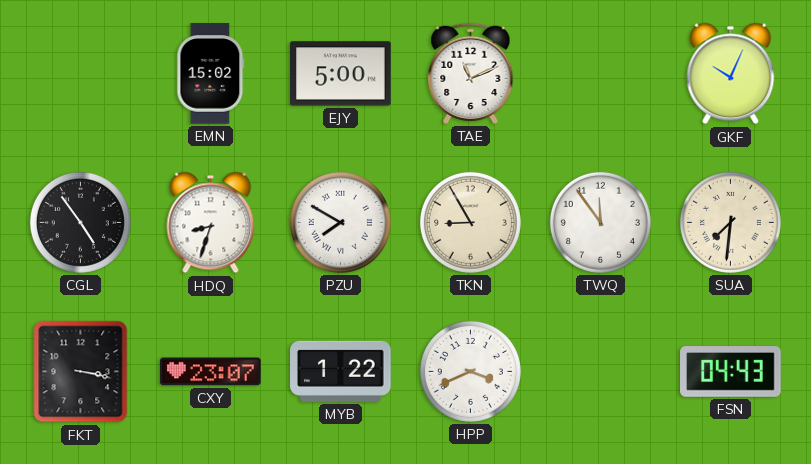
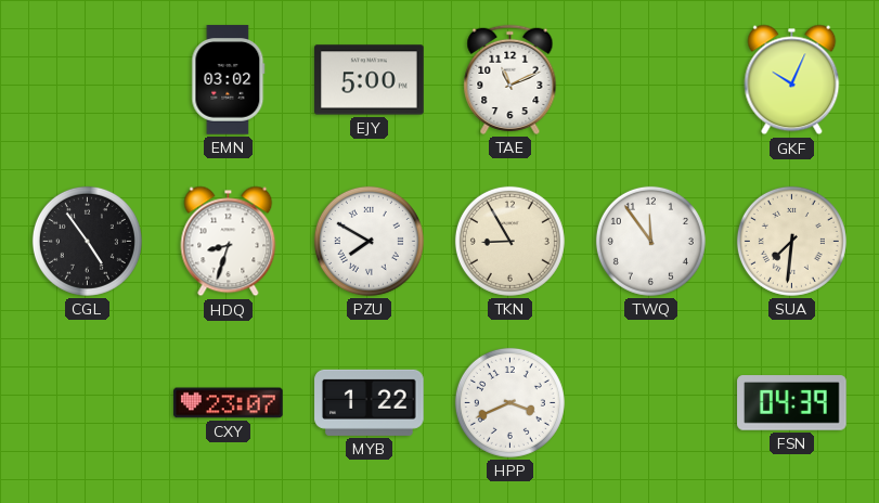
EMN: 15:02 -> 03:02 (229, 80)
FKT: 3:17 -> none (81, 372)
FSN: 04:43 -> 04:39 (792, 403)
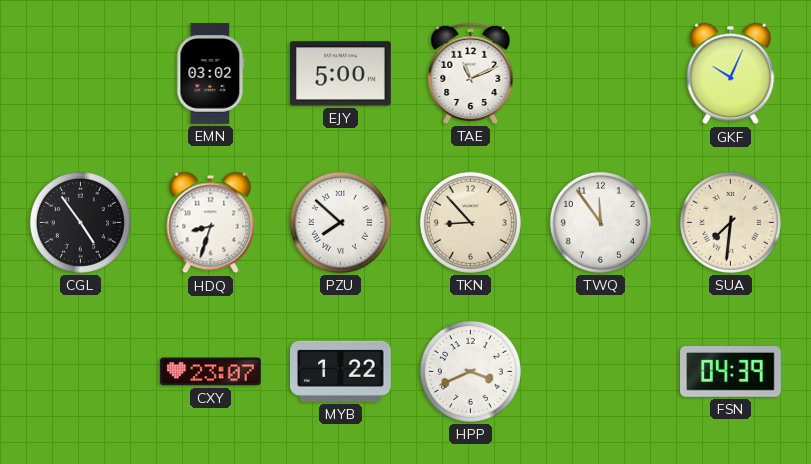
PZU: 7:50 -> 7:52 (340, 222)
TKN: 8:55 -> 8:53 (470, 222)
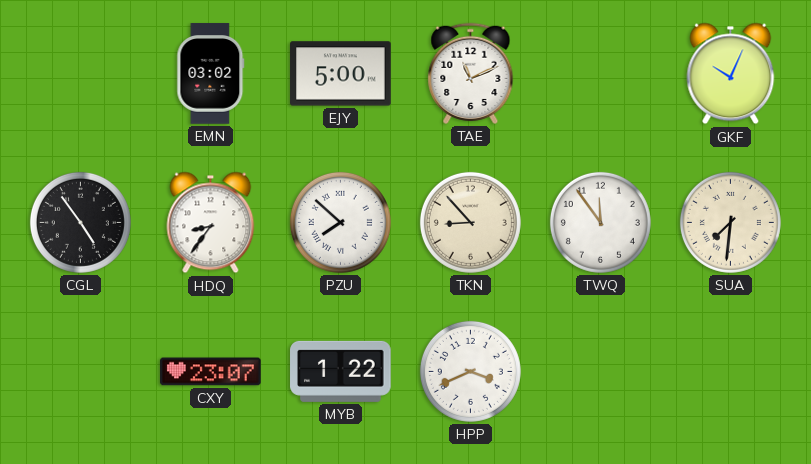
HDQ: 8:33 -> 8:36 (211, 223)
FSN: 04:39 -> none (731, 372)
